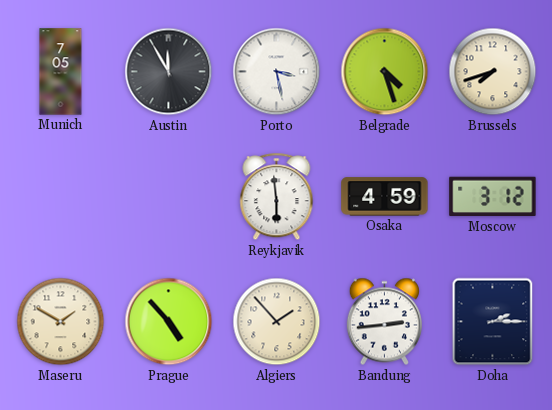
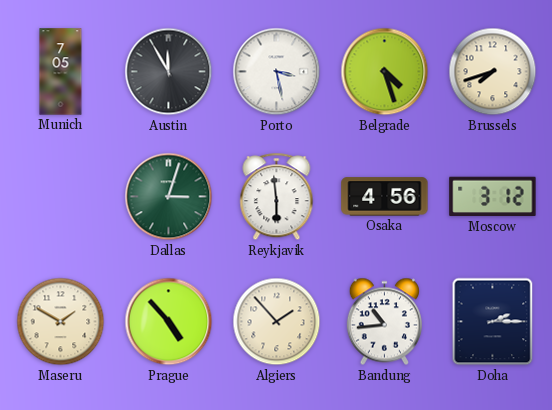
Dallas: none -> 3:03 (169, 197)
Osaka: 4:59 -> 4:56 (385, 197)
Bandung: 2:44 -> 10:44 (384, 322)
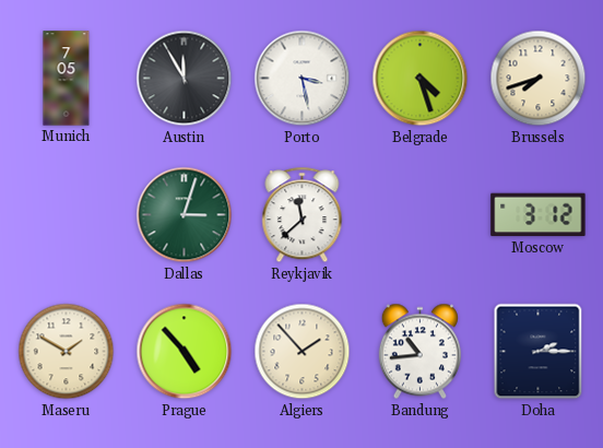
Reykjavik: 5:59 -> 11:38 (303, 215)
Osaka: 4:56 -> none (385, 197)
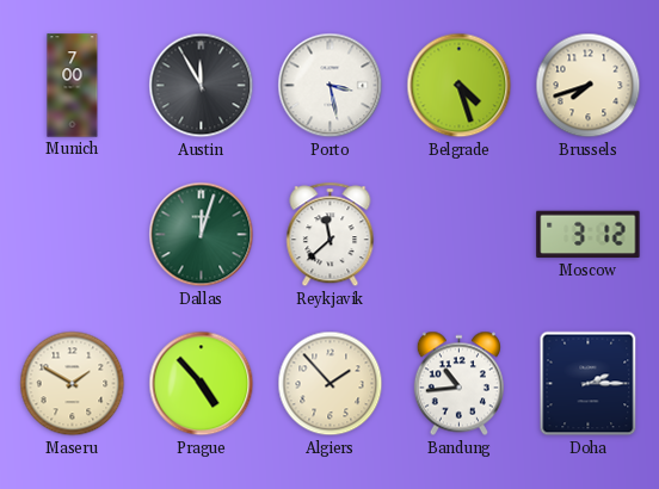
Munich: 7:05 -> 7:00 (73, 86)
Dallas: 3:03 -> 12:03 (202, 235)
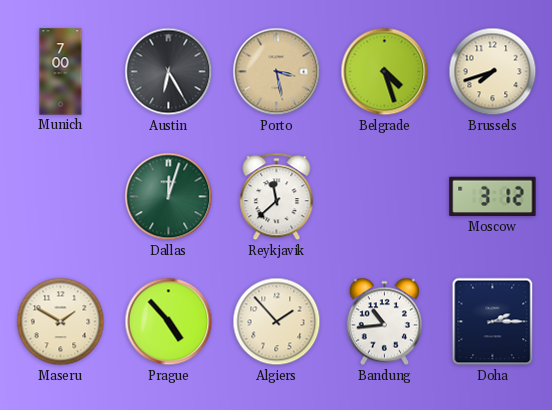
Austin: 11:55 -> 6:25 (169, 72)
Porto dial: white -> champagne (277, 72)
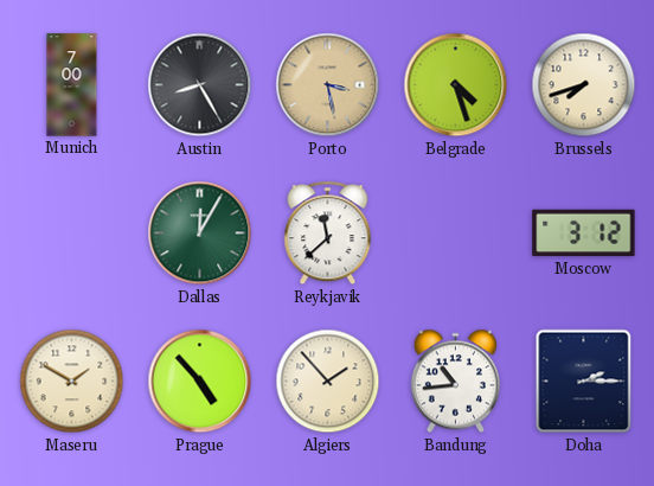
Austin: 6:25 -> 8:25 (200, 85)
Dallas: 12:03 -> 12:05 (200, 234)
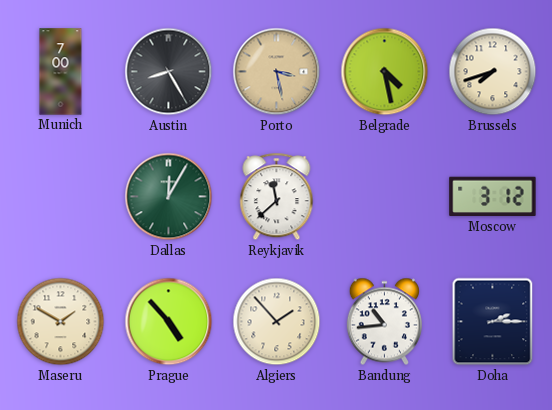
Belgrade: 4:27 -> 4:28 (385, 72)
